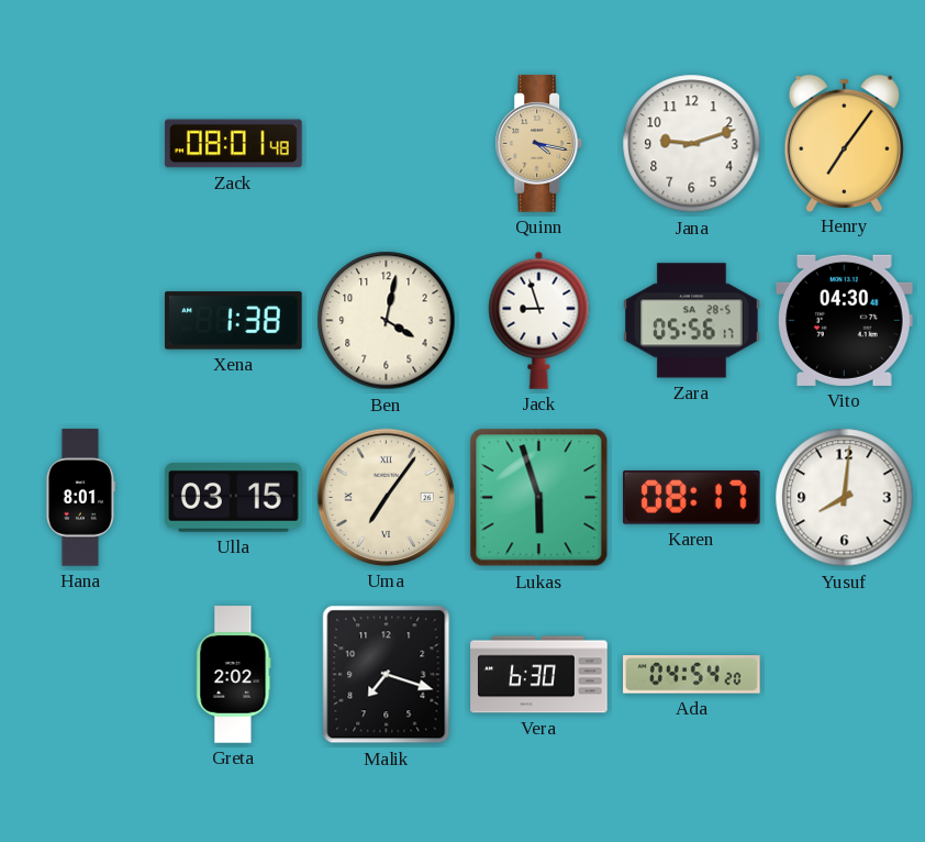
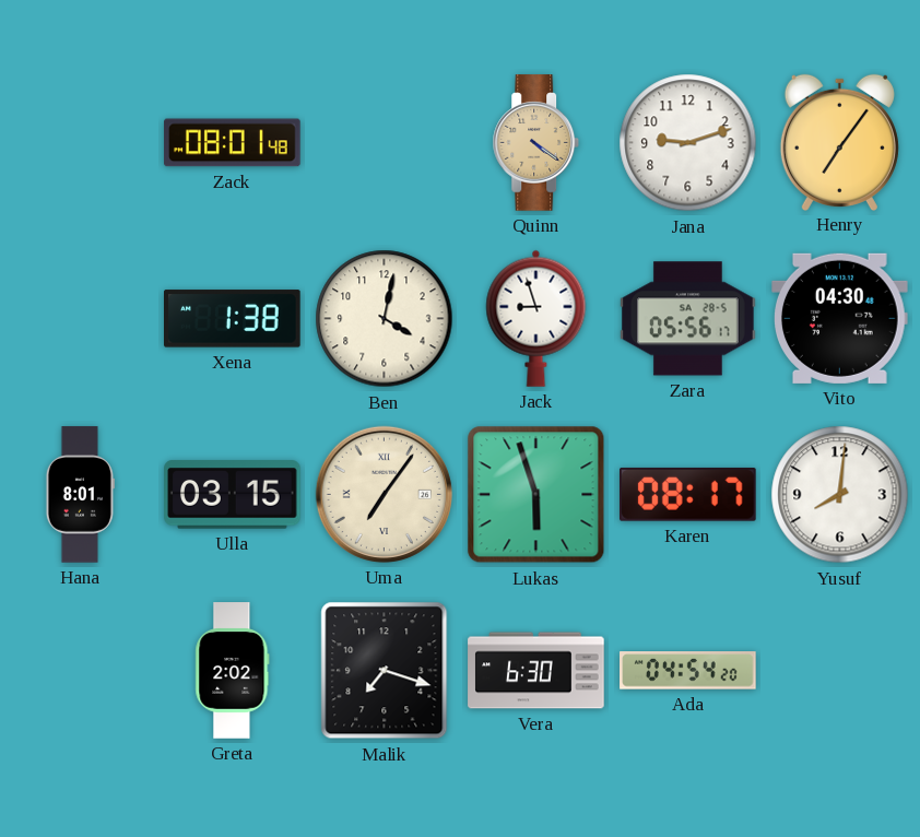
Quinn: 4:17 -> 4:21 (536, 143)
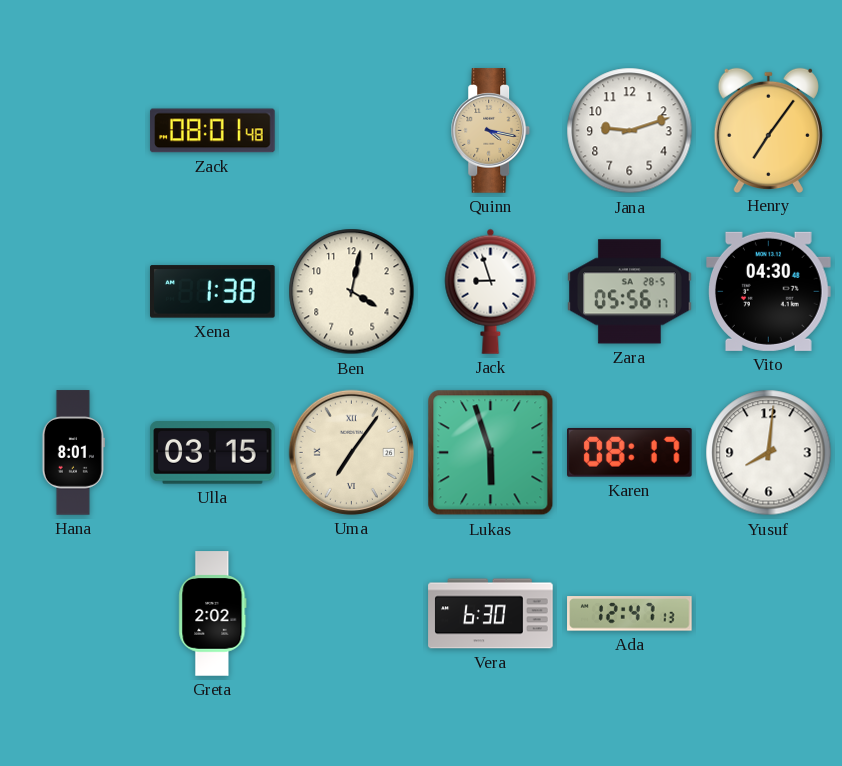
Quinn: 4:21 -> 4:17 (491, 131)
Malik: 7:18 -> none (385, 671)
Ada: 04:54 -> 12:47 (630, 614)
